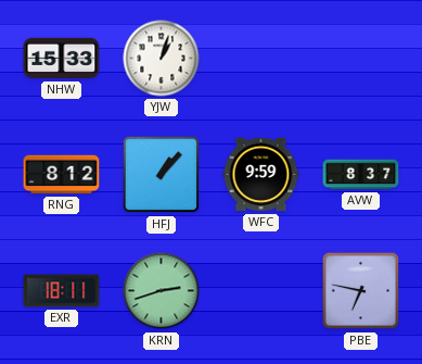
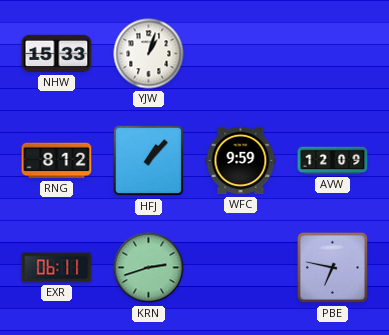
AVW: 8:37 -> 12:09 (333, 161)
EXR: 18:11 -> 06:11 (57, 268)
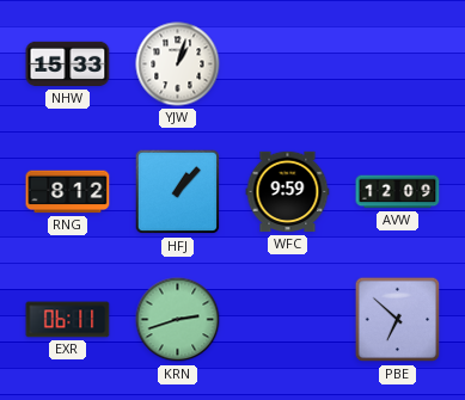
PBE: 6:47 -> 6:52 (398, 320)
